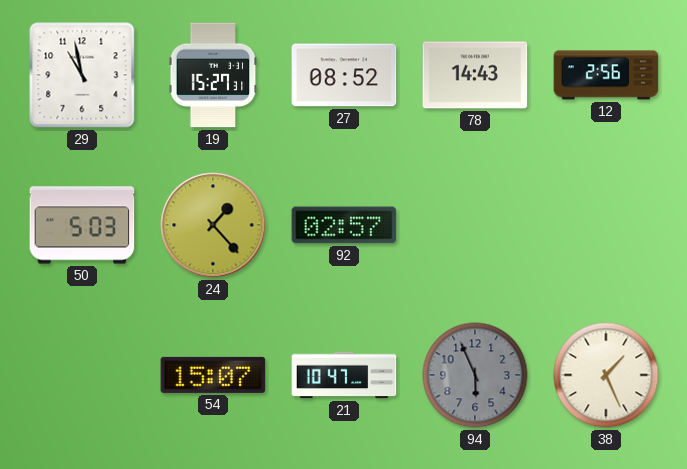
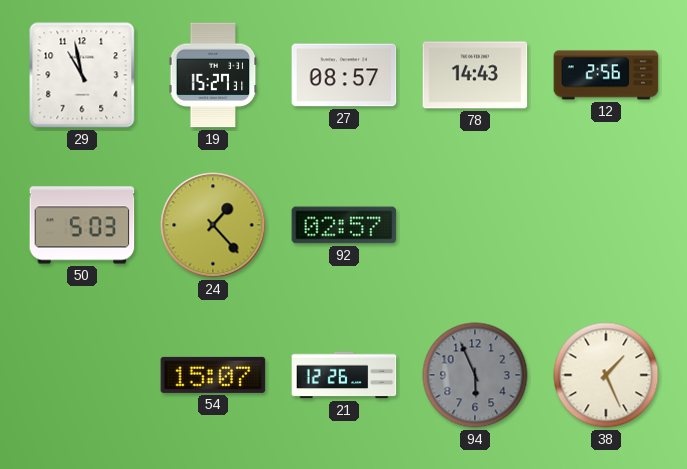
27: 08:52 -> 08:57 (344, 75)
21: 10:47 -> 12:26 (344, 375)
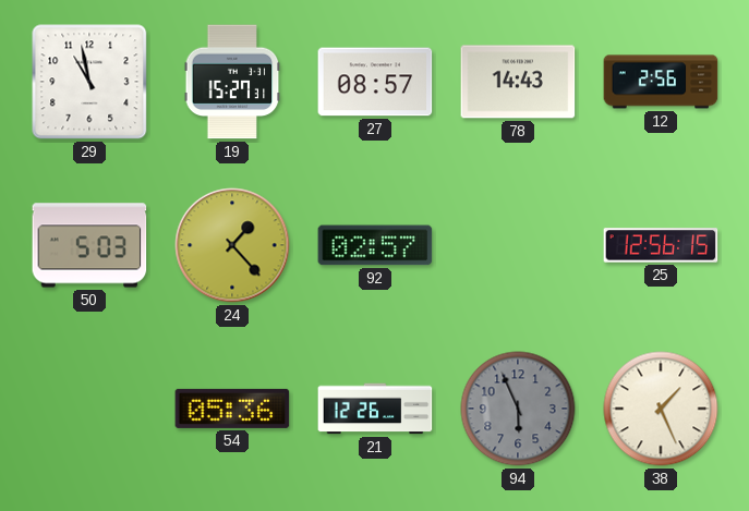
25: none -> 12:56 (661, 245)
54: 15:07 -> 05:36 (232, 409)
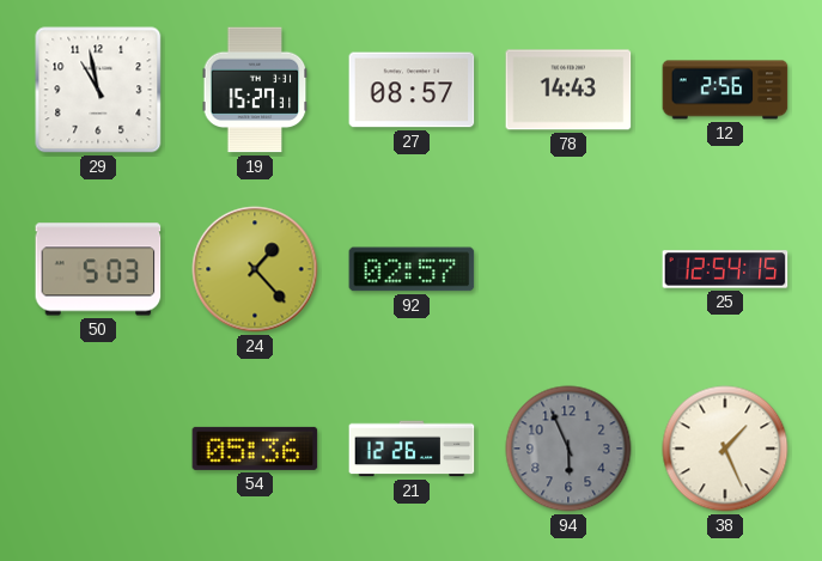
25: 12:56 -> 12:54 (725, 269)
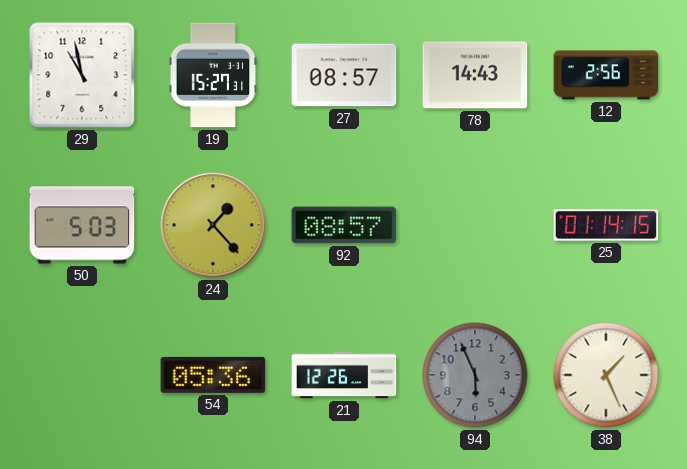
92: 02:57 -> 08:57 (344, 225)
25: 12:54 -> 01:14 (606, 225)
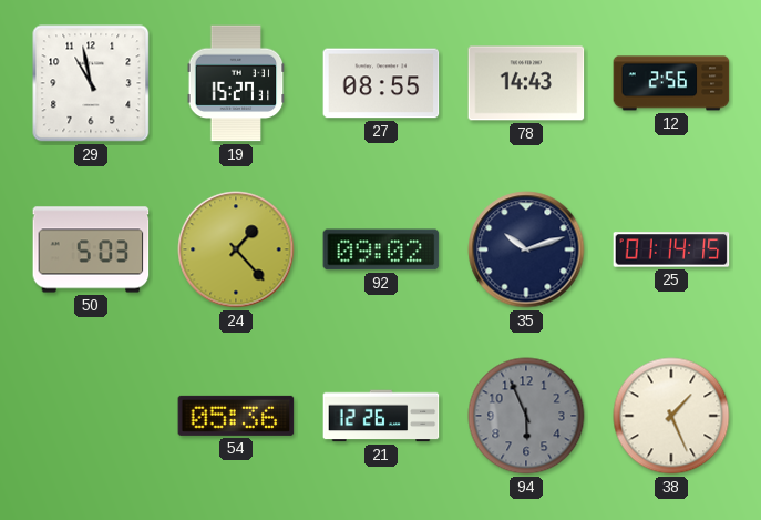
27: 08:57 -> 08:55 (381, 83)
92: 08:57 -> 09:02 (381, 249)
35: none -> 10:12 (526, 249)
